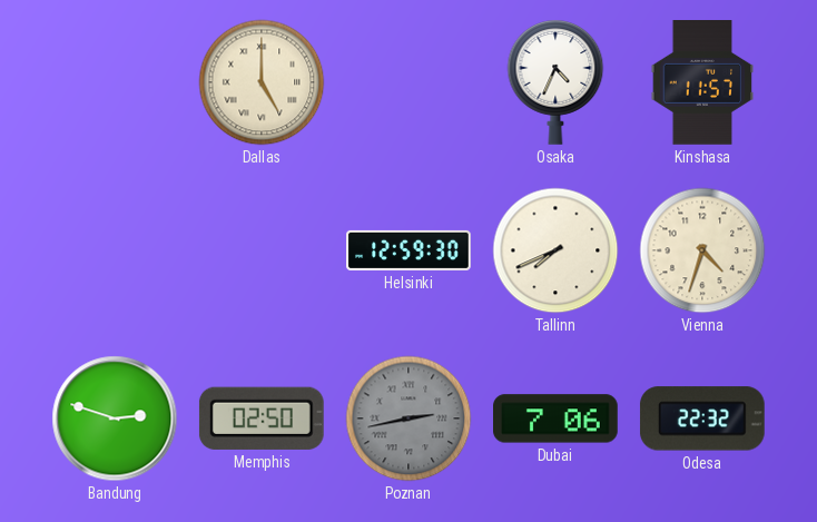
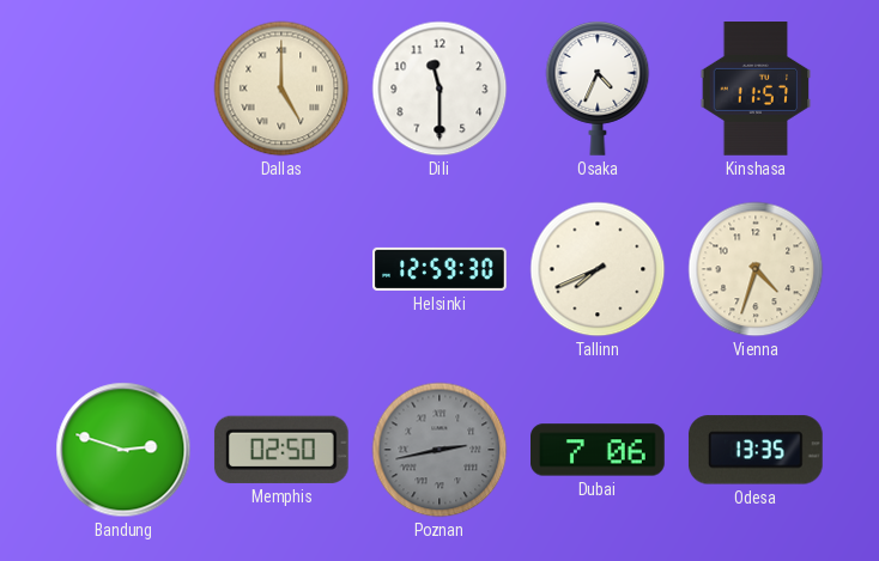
Dili: none -> 11:30 (440, 89)
Odesa: 22:32 -> 13:35 (756, 450)
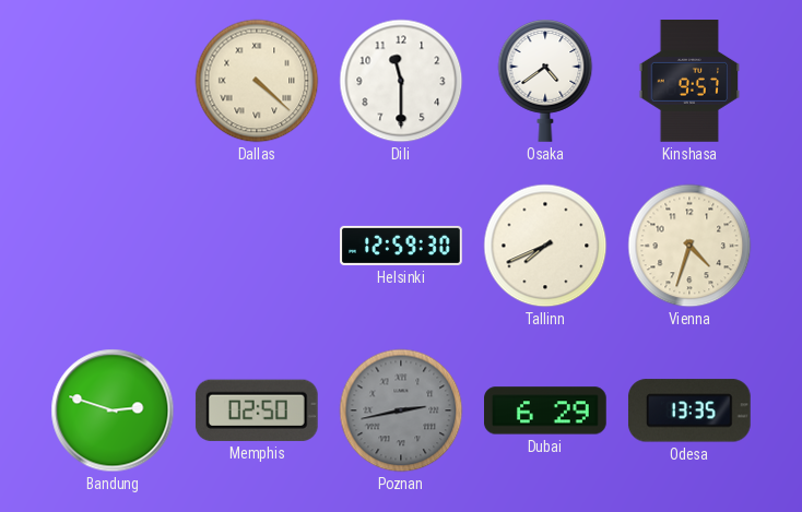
Dallas: 5:00 -> 4:22 (257, 81)
Osaka: 4:34 -> 4:39 (545, 81)
Kinshasa: 11:57 -> 9:57 (689, 82)
Dubai: 7:06 -> 6:29 (546, 410)
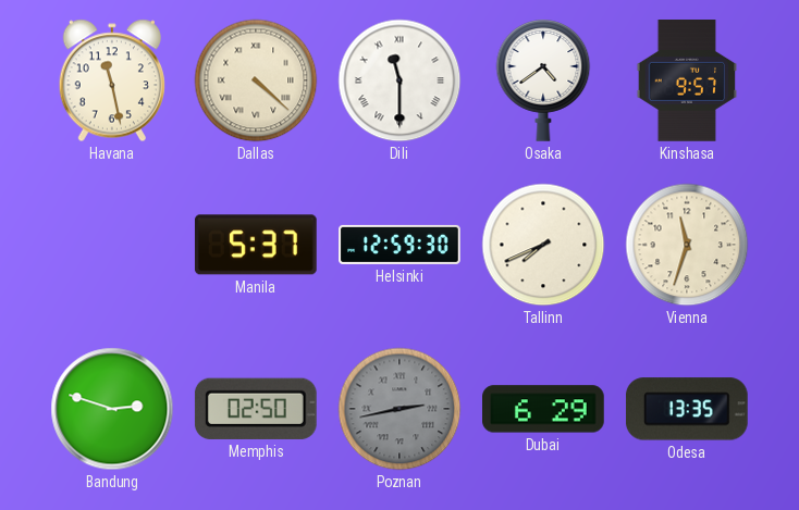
Havana: none -> 11:28 (112, 80)
Dili numerals: Arabic -> Roman (399, 80)
Manila: none -> 5:37 (256, 245)
Vienna: 4:33 -> 11:33 (687, 245)
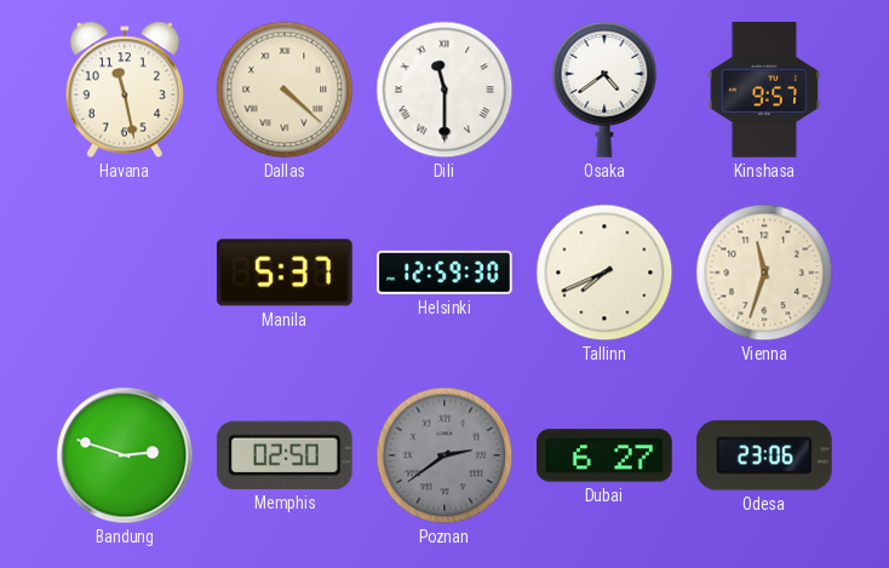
Poznan: 2:43 -> 2:39 (444, 455)
Dubai: 6:29 -> 6:27 (606, 455)
Odesa: 13:35 -> 23:06 (764, 455)
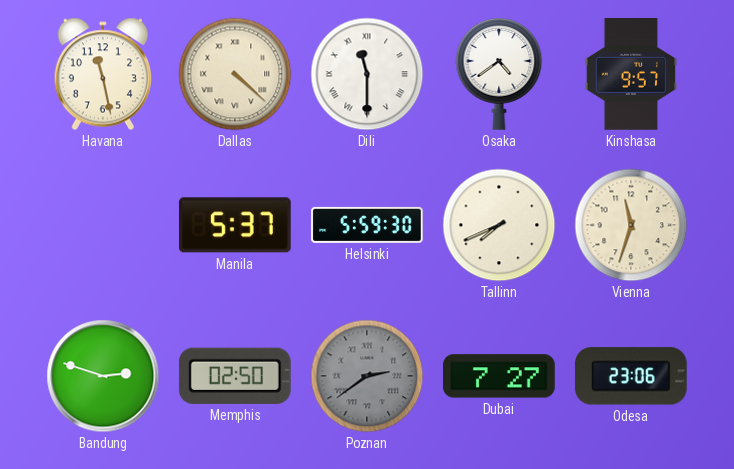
Helsinki: 12:59 -> 5:59 (367, 225)
Dubai: 6:27 -> 7:27 (500, 376)
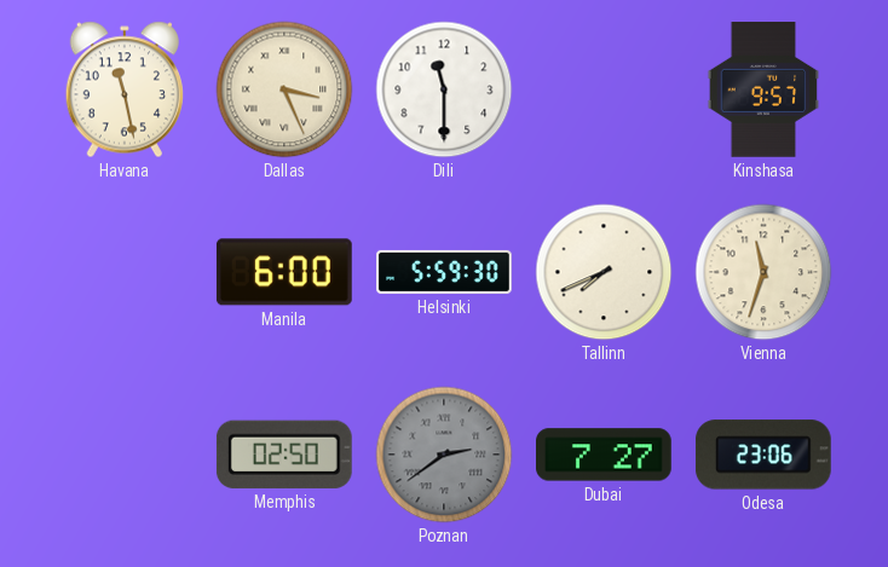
Dallas: 4:22 -> 3:26 (284, 89)
Dili numerals: Roman -> Arabic (444, 89)
Osaka: 4:39 -> none (499, 74)
Manila: 5:37 -> 6:00 (284, 272)
Bandung: 2:48 -> none (103, 376)
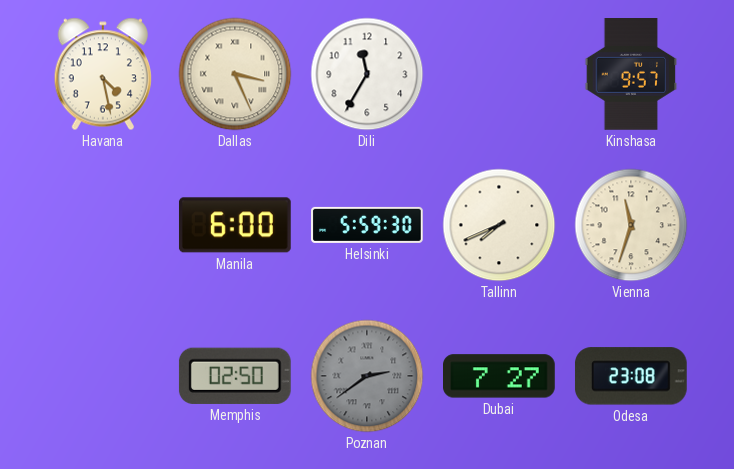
Havana: 11:28 -> 4:28 (103, 74)
Dili: 11:30 -> 11:35 (367, 74)
Odesa: 23:06 -> 23:08 (631, 376)
